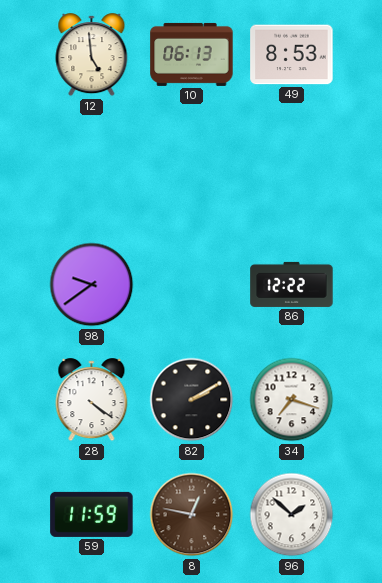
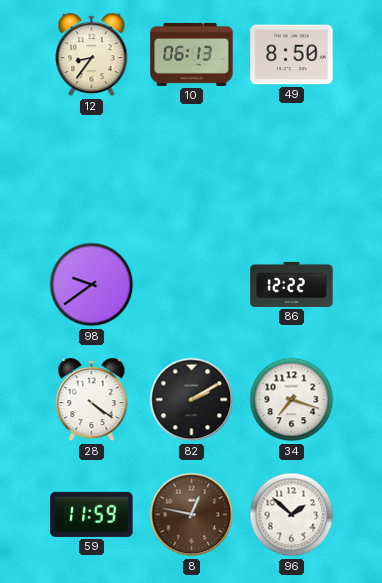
12: 4:59 -> 8:36 (92, 55)
49: 8:53 -> 8:50 (292, 55)
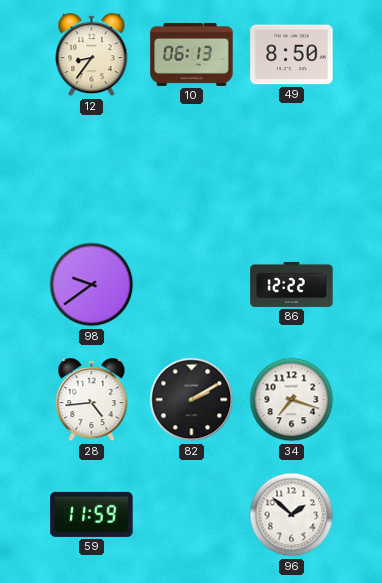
28: 4:21 -> 4:44 (92, 400)
8: 12:47 -> none (192, 515)
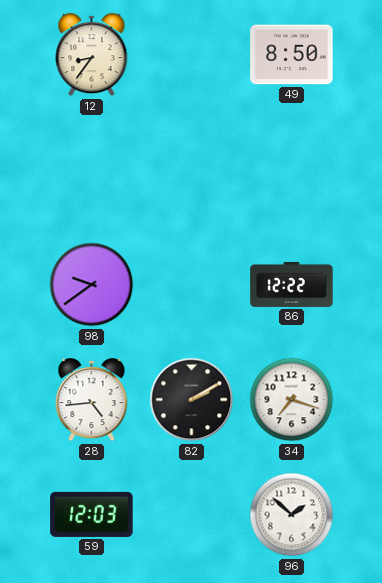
10: 06:13 -> none (192, 54)
59: 11:59 -> 12:03 (92, 514)
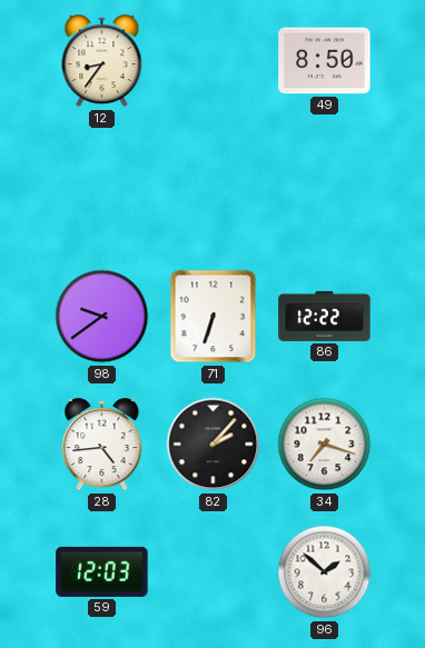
71: none -> 6:33 (214, 317)
82: 2:10 -> 2:07 (214, 445)
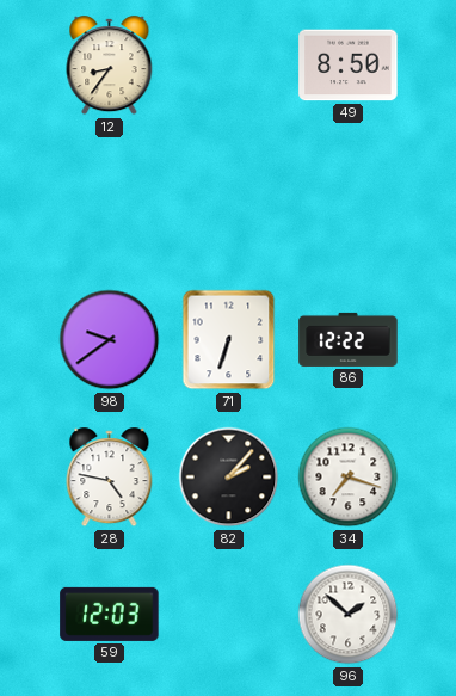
28: 4:44 -> 4:47 (110, 478)
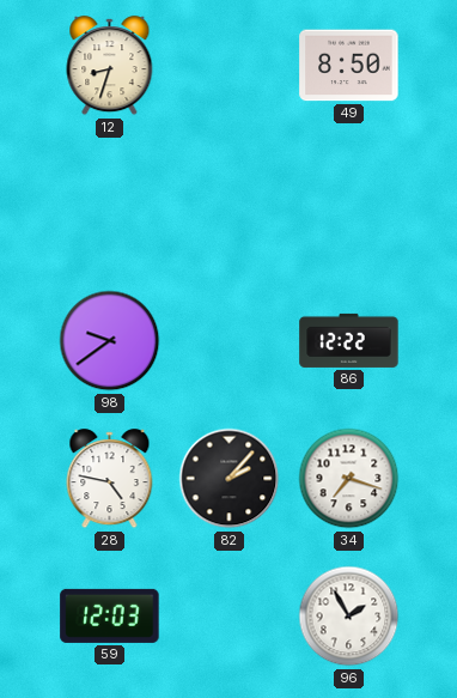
12: 8:36 -> 8:33 (110, 66)
71: 6:33 -> none (229, 340)
96: 1:52 -> 1:55 (349, 617)
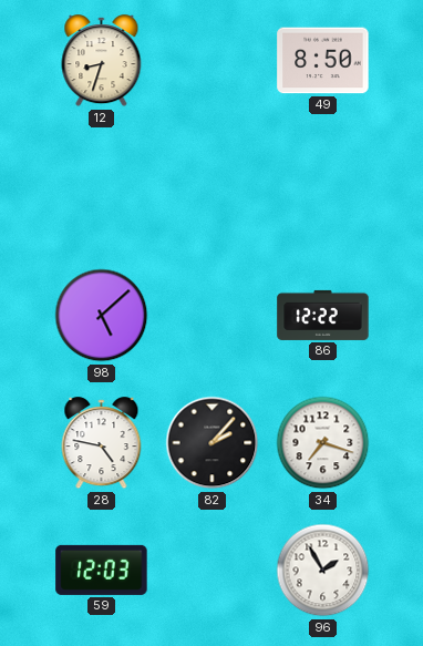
98: 9:39 -> 5:08 (102, 316)
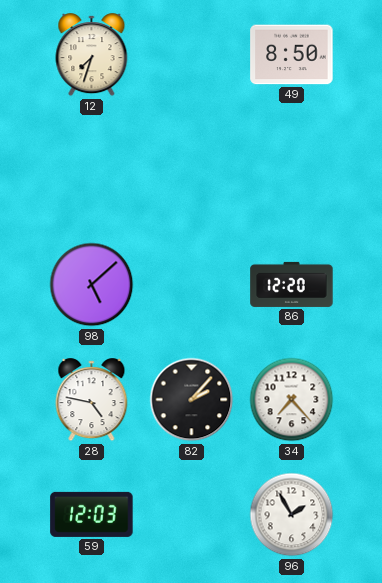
12: 8:33 -> 7:33 (92, 55)
86: 12:22 -> 12:20 (292, 284)
34: 7:18 -> 7:23 (292, 400)
